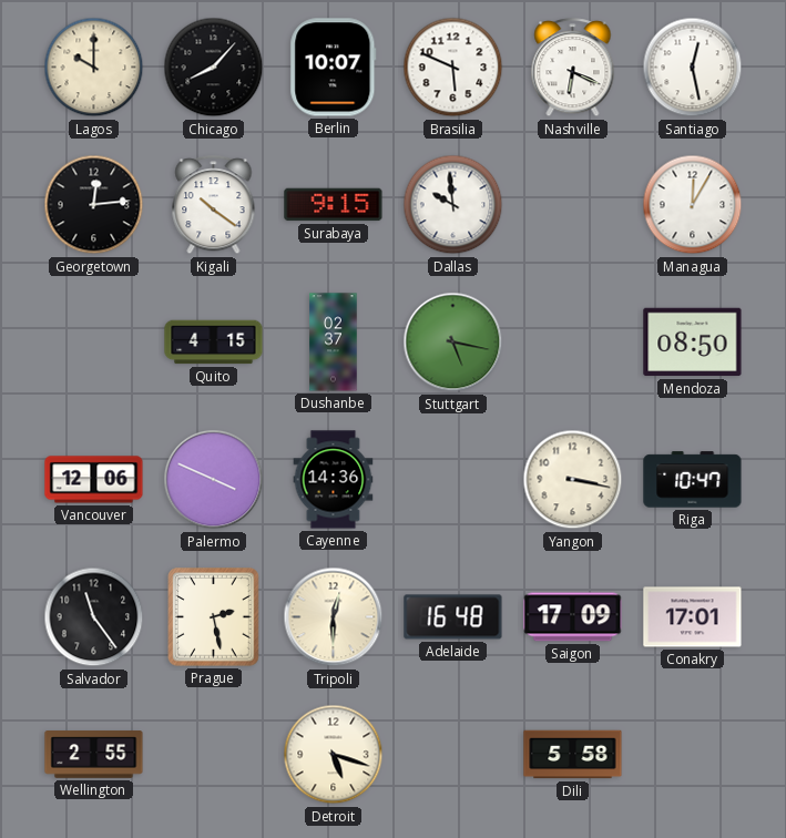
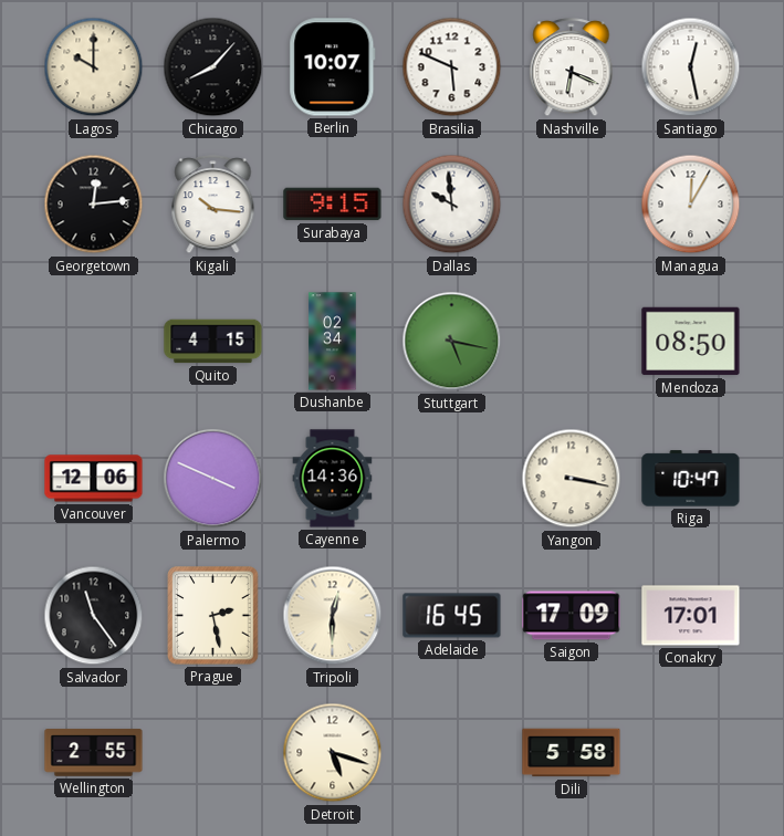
Kigali: 10:21 -> 10:16 (213, 205)
Dushanbe: 02:37 -> 02:34 (333, 342)
Adelaide: 16:48 -> 16:45 (452, 616)
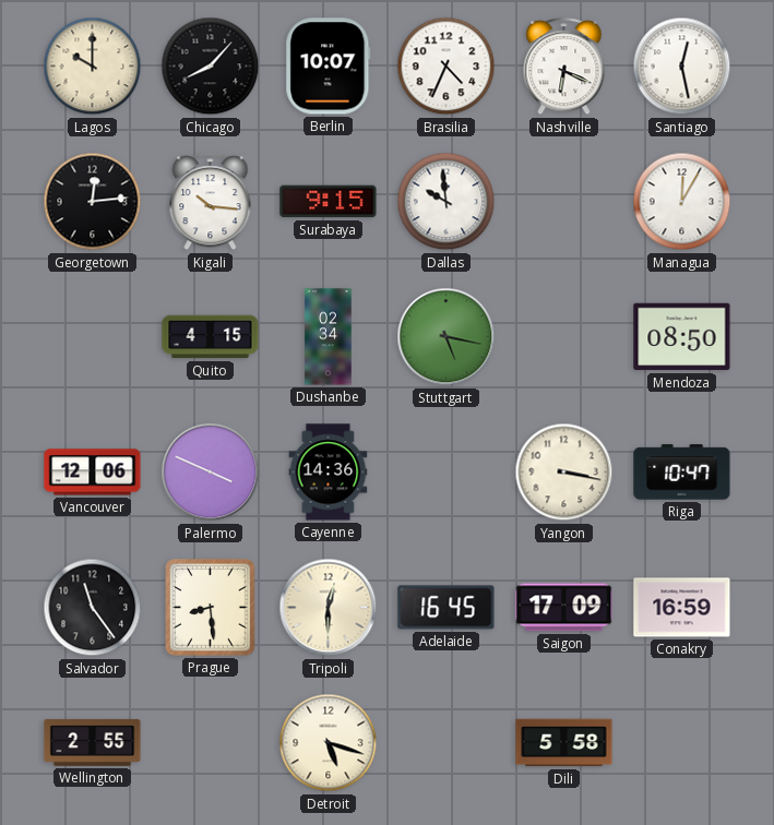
Brasilia: 5:49 -> 4:34 (446, 67)
Prague: 2:28 -> 8:29 (211, 608)
Conakry: 17:01 -> 16:59 (682, 608)
